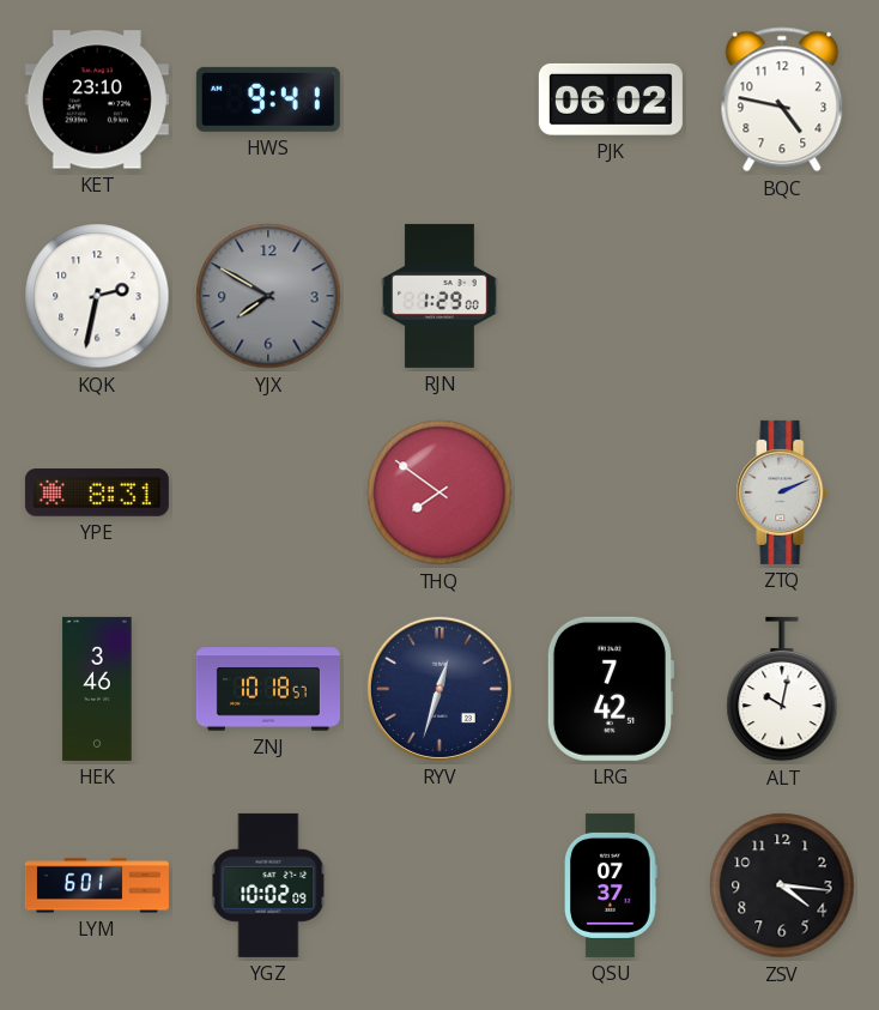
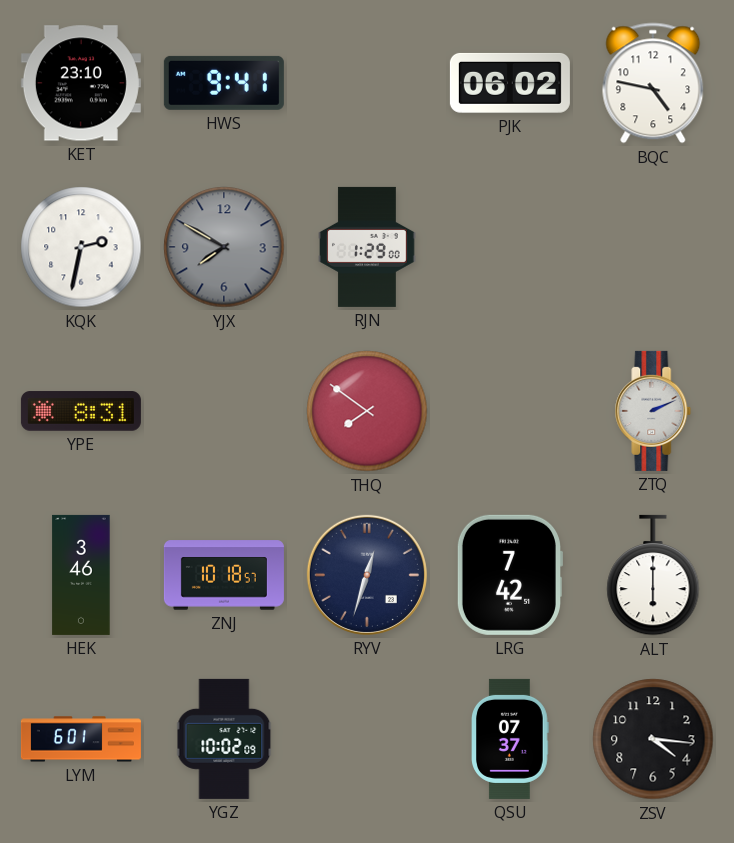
ALT: 10:02 -> 6:00 (653, 575)
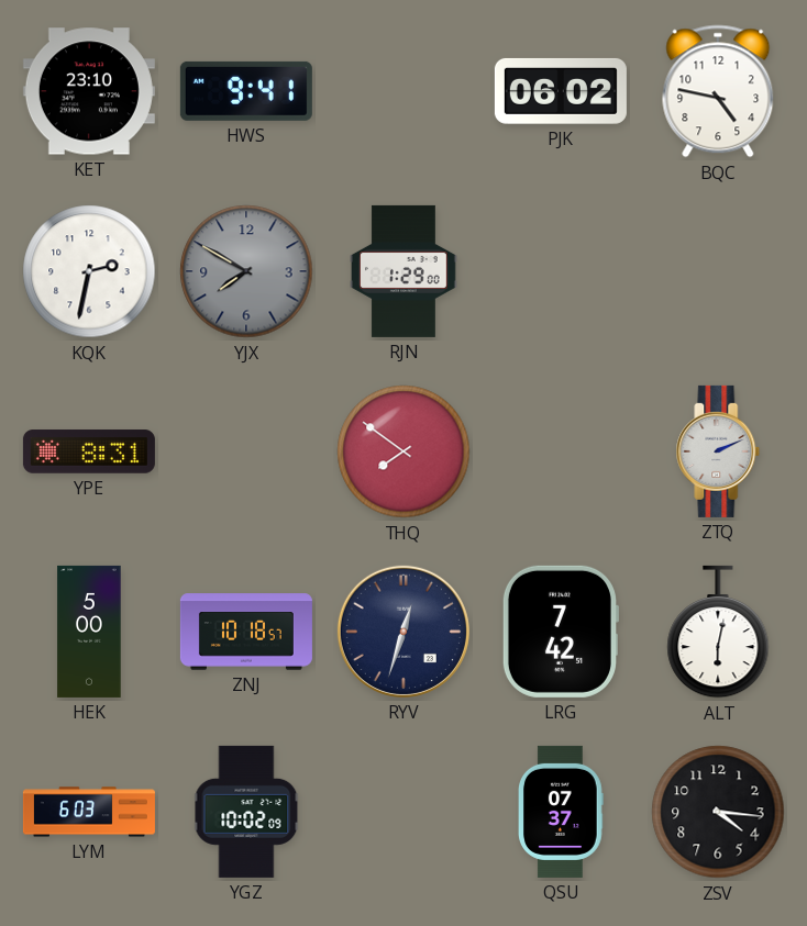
HEK: 3:46 -> 5:00 (89, 632)
ALT: 6:00 -> 6:02 (718, 632)
LYM: 6:01 -> 6:03 (89, 812)
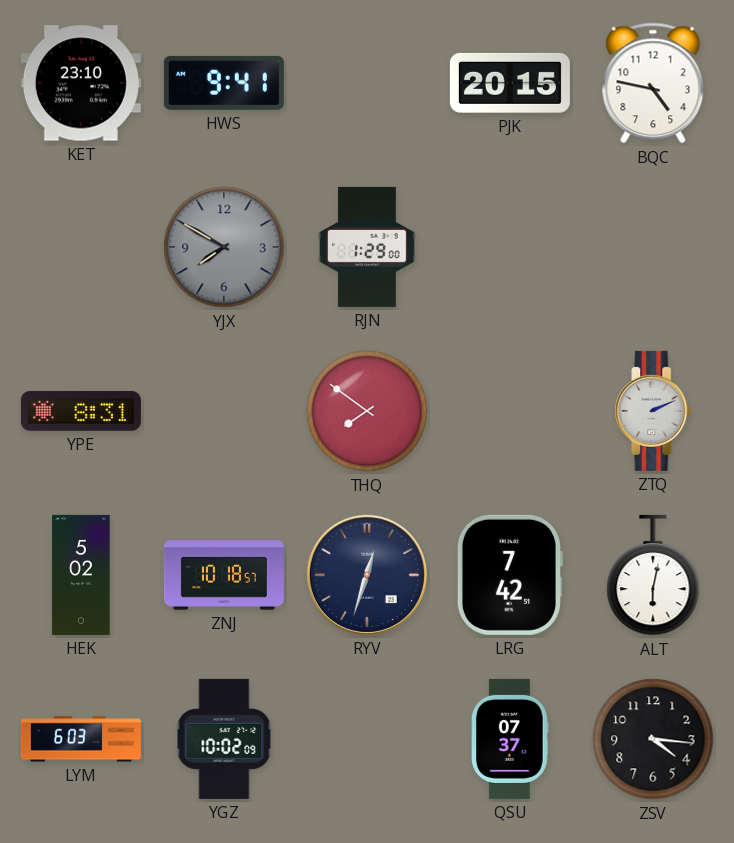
PJK: 06:02 -> 20:15 (510, 83)
KQK: 2:32 -> none (89, 271)
HEK: 5:00 -> 5:02 (81, 575)
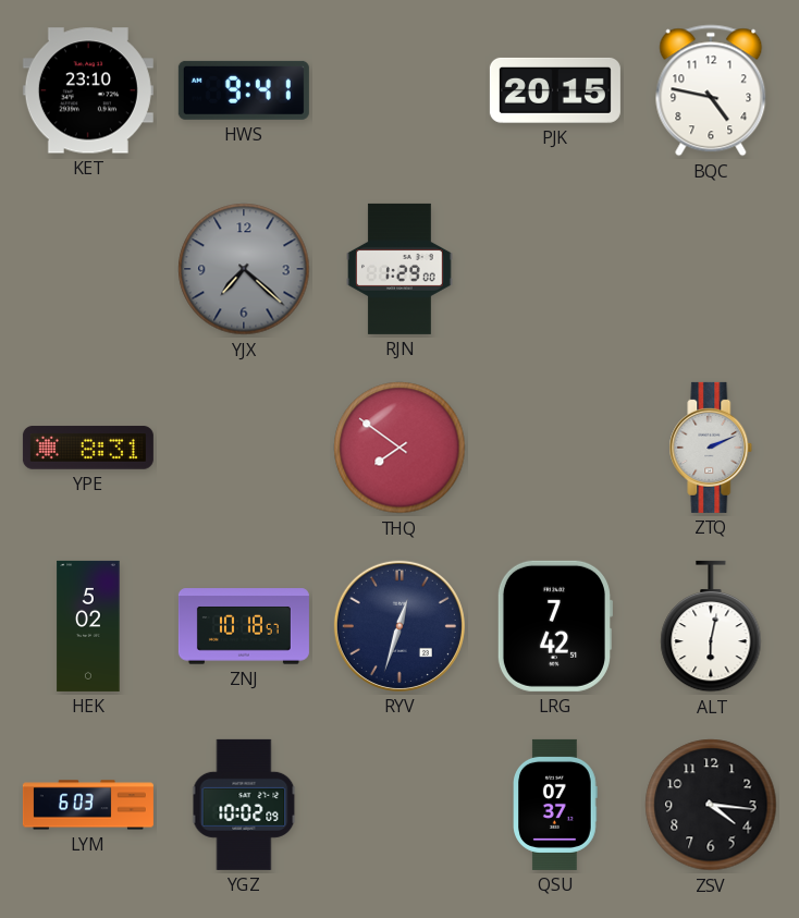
YJX: 7:50 -> 7:22 (244, 269)
